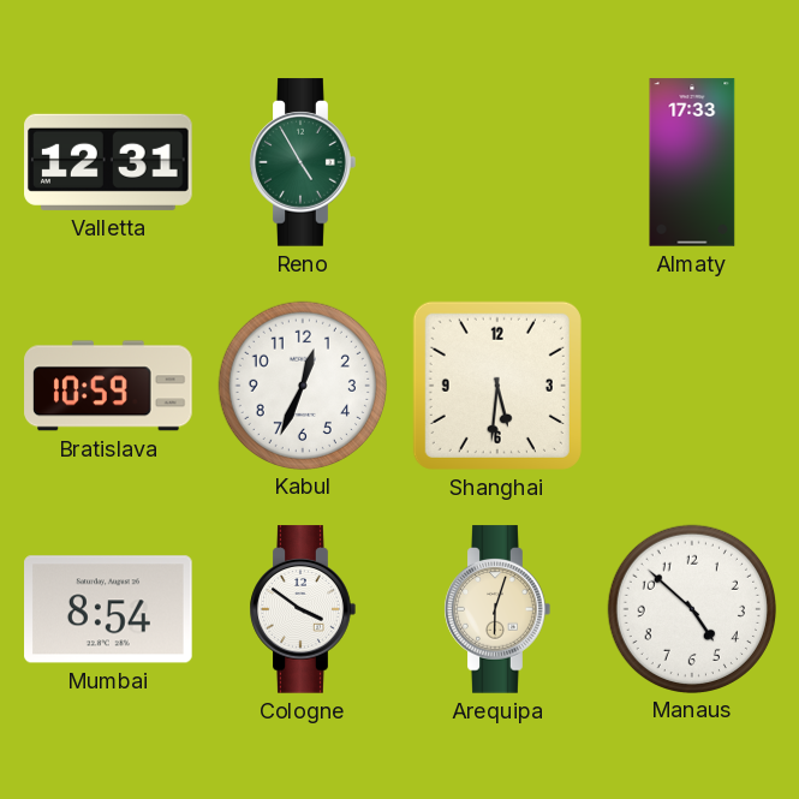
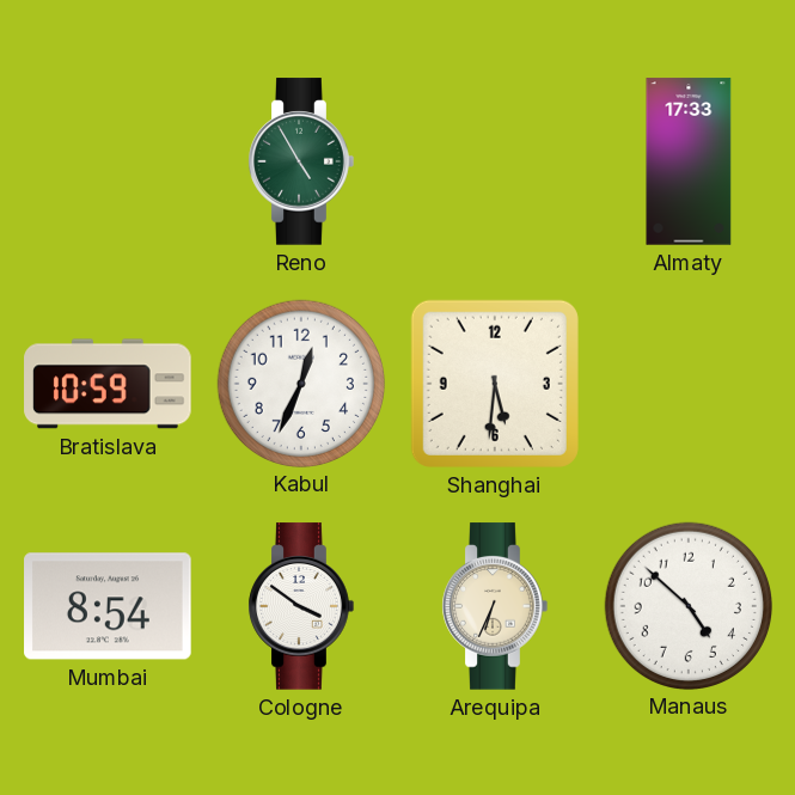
Valletta: 12:31 -> none (108, 162)
Arequipa: 6:03 -> 6:34 (495, 606)
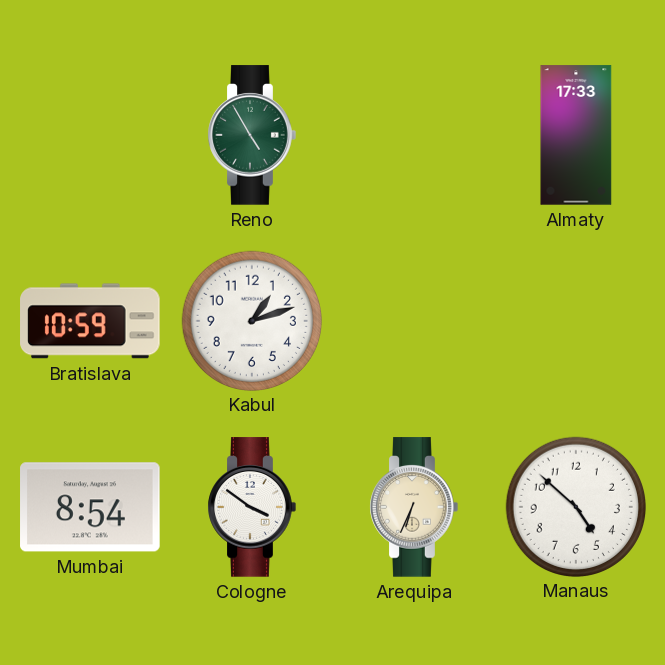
Kabul: 12:34 -> 1:12 (251, 320)
Shanghai: 5:31 -> none (495, 384)
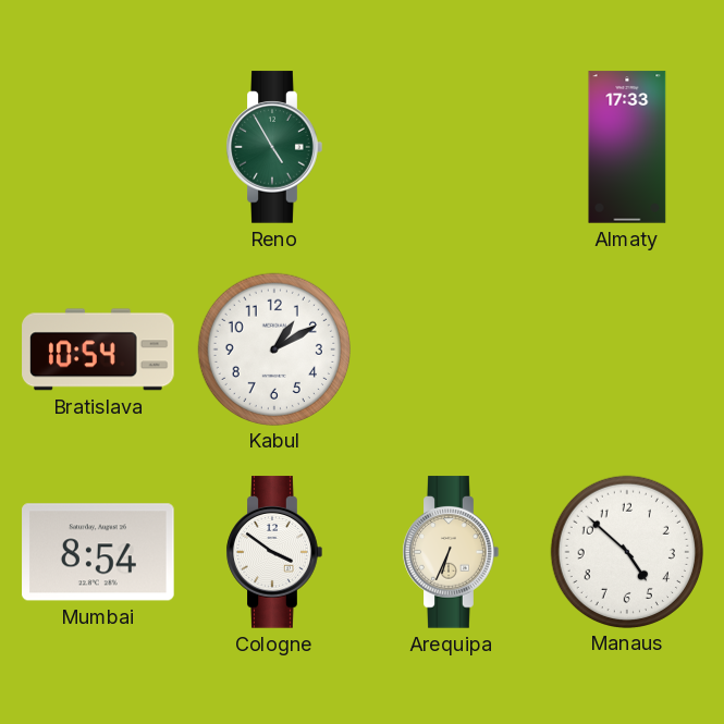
Bratislava: 10:59 -> 10:54 (98, 349)
Kabul: 1:12 -> 1:10 (273, 348)
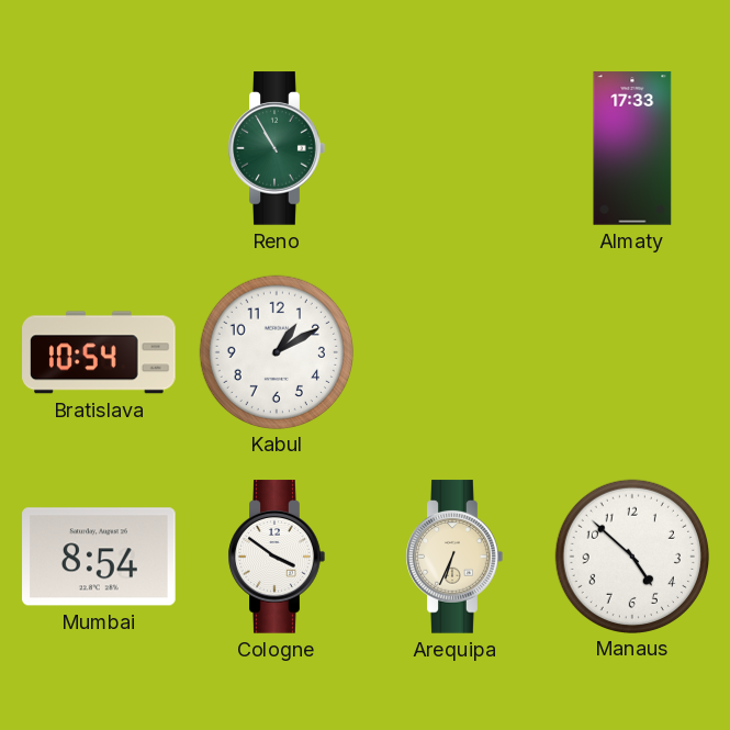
Reno: 4:55 -> 10:55 (277, 148)
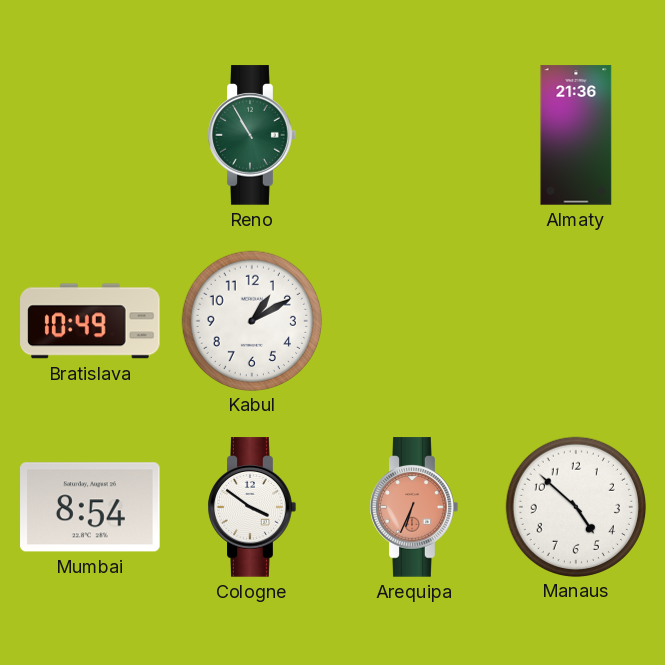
Almaty: 17:33 -> 21:36 (576, 135)
Bratislava: 10:54 -> 10:49 (90, 321)
Arequipa dial: cream -> salmon (414, 507)
